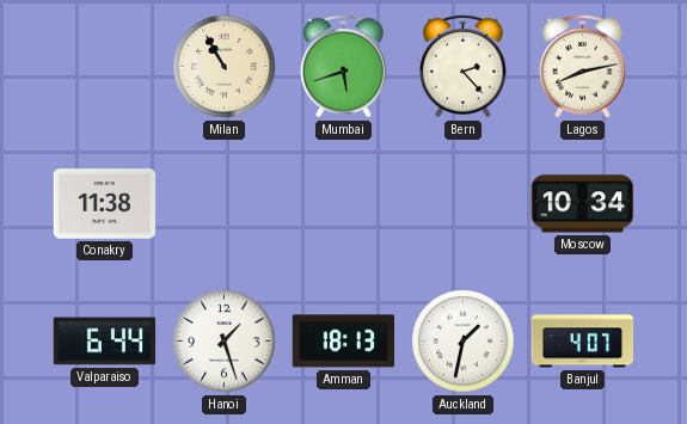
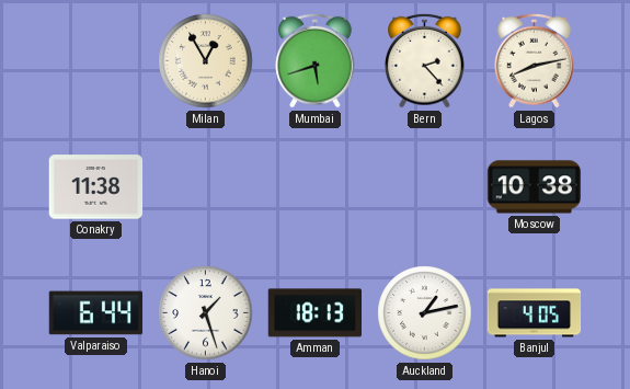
Milan: 10:55 -> 12:55 (206, 61)
Moscow: 10:34 -> 10:38 (535, 187)
Auckland: 1:32 -> 1:13 (425, 313)
Banjul: 4:07 -> 4:05 (535, 313)
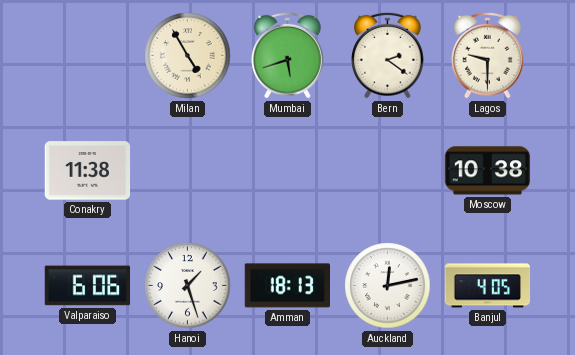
Milan: 12:55 -> 4:55 (188, 56)
Bern: 2:23 -> 2:21 (388, 55)
Lagos: 8:13 -> 9:30 (488, 55)
Valparaiso: 6:44 -> 6:06 (88, 286)
Auckland: 1:13 -> 12:13 (388, 286)
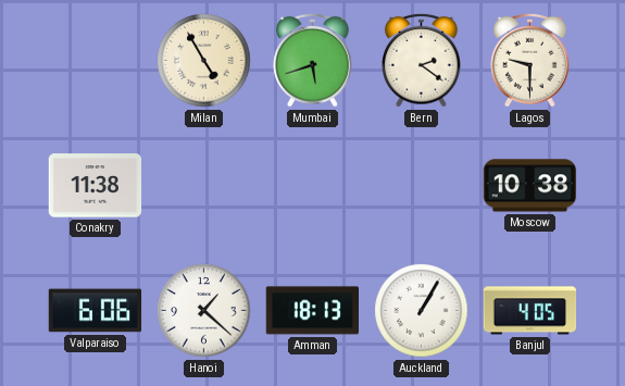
Hanoi: 1:27 -> 1:22 (204, 311)
Auckland: 12:13 -> 1:05 (422, 311)
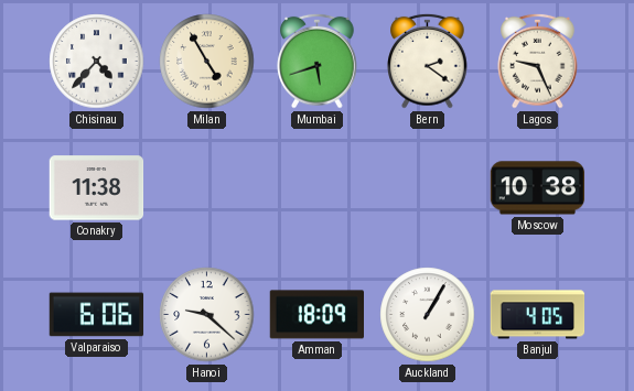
Chisinau: none -> 4:37 (97, 62)
Lagos: 9:30 -> 9:26 (538, 61)
Hanoi: 1:22 -> 9:22 (207, 315)
Amman: 18:13 -> 18:09 (318, 315)
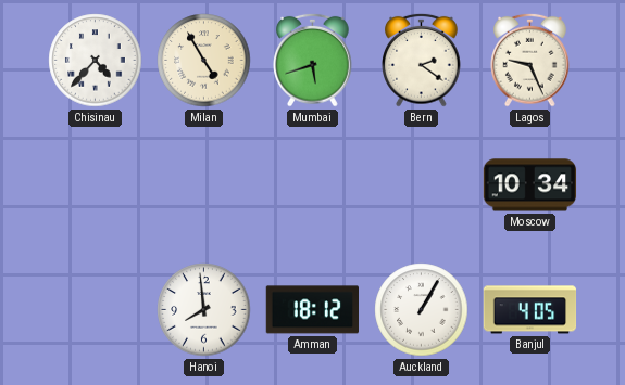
Conakry: 11:38 -> none (97, 188)
Moscow: 10:38 -> 10:34 (530, 185)
Valparaiso: 6:06 -> none (97, 315)
Hanoi: 9:22 -> 7:59 (204, 310)
Amman: 18:09 -> 18:12 (313, 310)
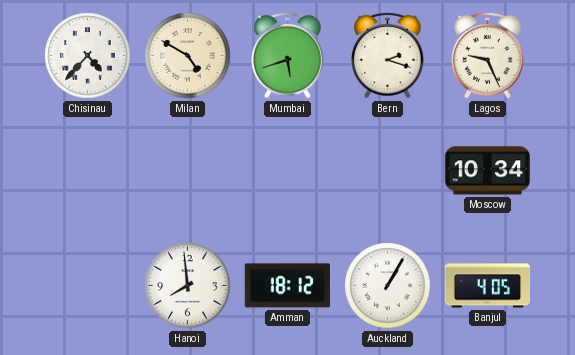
Milan: 4:55 -> 4:50 (188, 56)
Bern: 2:21 -> 2:18 (388, 55)
